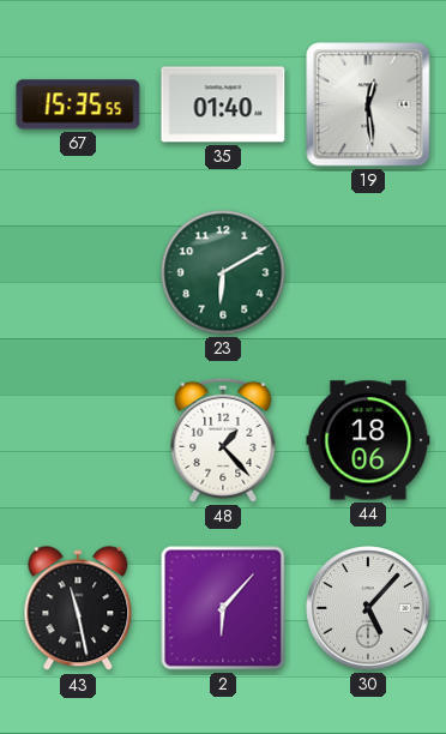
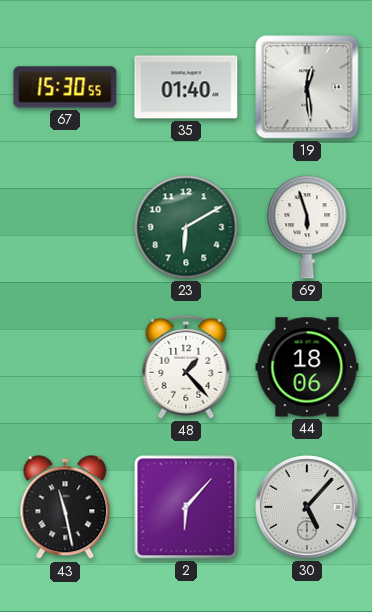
67: 15:35 -> 15:30 (65, 87)
69: none -> 5:57 (307, 227)
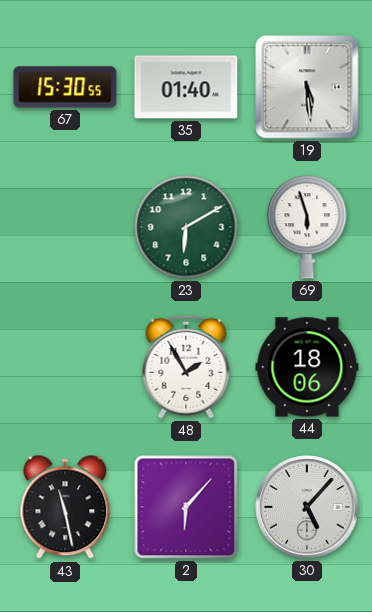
19: 12:29 -> 5:29 (307, 87)
48: 1:23 -> 1:55 (186, 367)
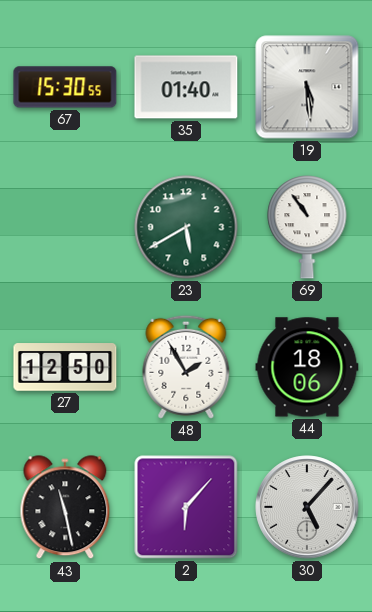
23: 6:10 -> 5:40 (186, 227)
69: 5:57 -> 10:54 (307, 227)
27: none -> 12:50 (65, 367)
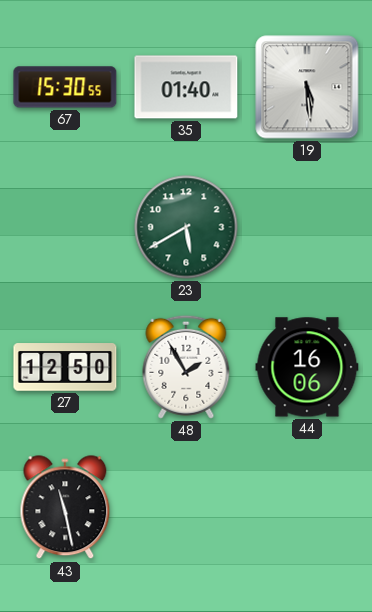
69: 10:54 -> none (307, 227)
44: 18:06 -> 16:06 (307, 367)
2: 6:07 -> none (186, 507)
30: 5:07 -> none (307, 507)
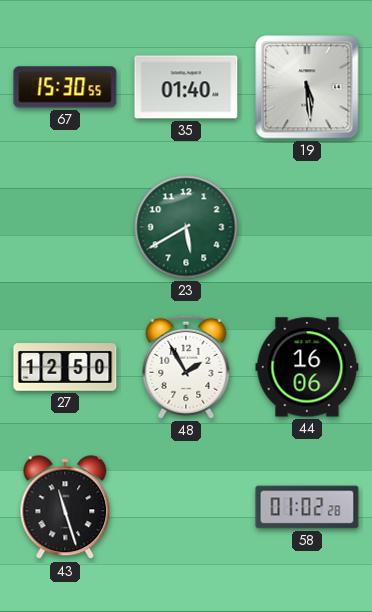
43: 11:28 -> 11:27 (65, 508)
58: none -> 01:02 (307, 507)
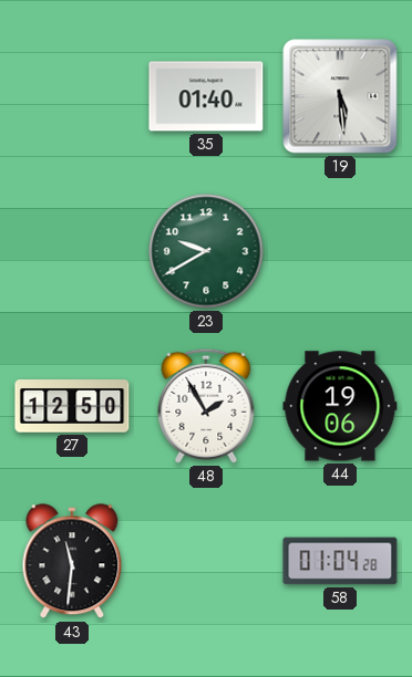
67: 15:30 -> none (65, 87)
23: 5:40 -> 9:40 (206, 251)
44: 16:06 -> 19:06 (340, 406)
43: 11:27 -> 11:31 (72, 562)
58: 01:02 -> 01:04 (340, 561)
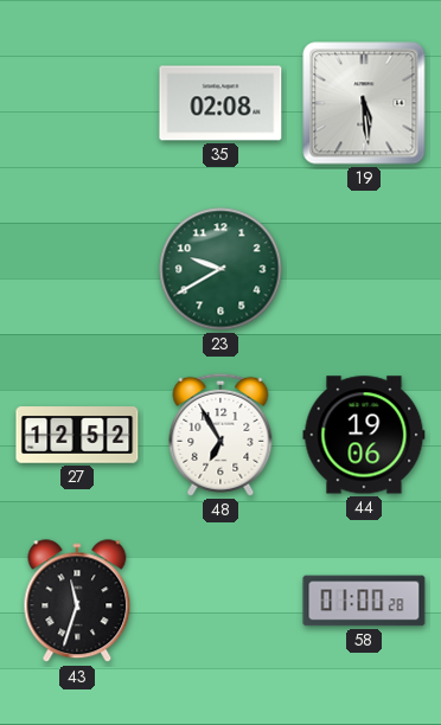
35: 01:40 -> 02:08 (220, 103)
27: 12:50 -> 12:52 (77, 435)
48: 1:55 -> 6:55 (220, 435)
43: 11:31 -> 11:33 (77, 602)
58: 01:04 -> 01:00 (364, 601)
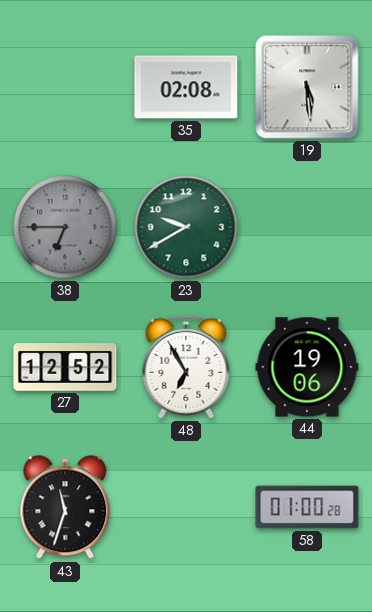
38: none -> 6:45 (65, 227)
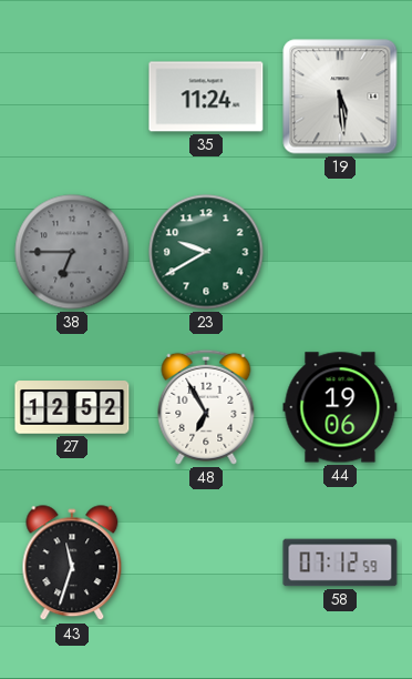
35: 02:08 -> 11:24 (206, 97)
58: 01:00 -> 07:12 (340, 563)
